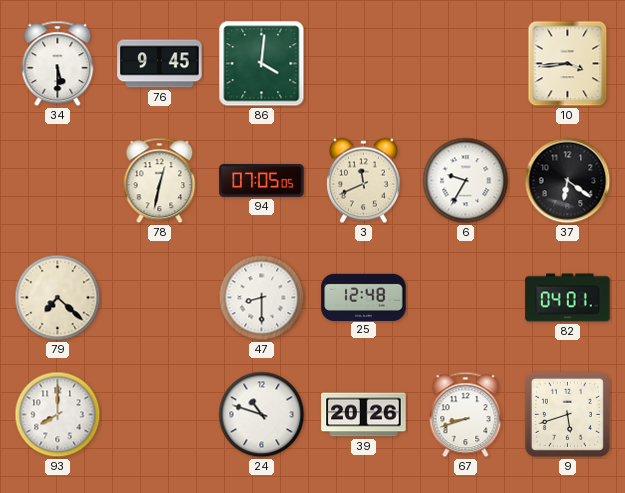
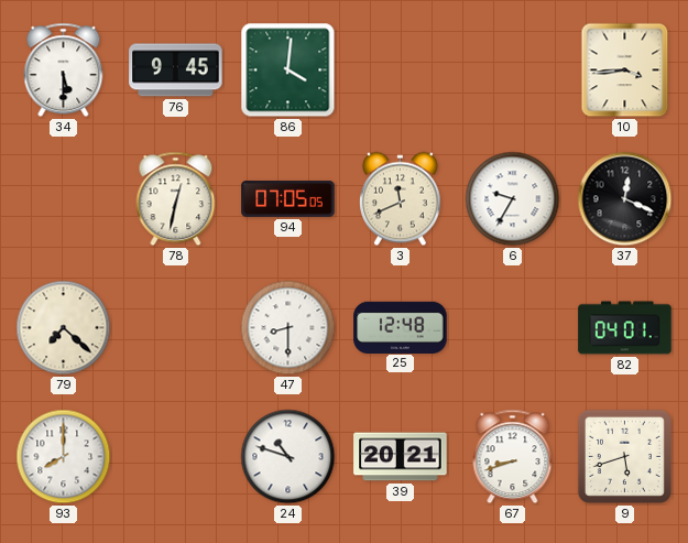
37: 6:21 -> 12:19 (625, 199)
39: 20:26 -> 20:21 (401, 457)
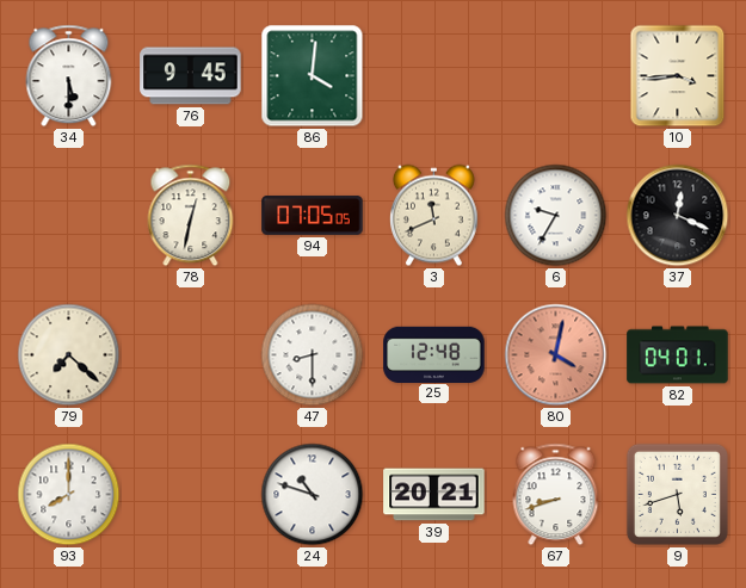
80: none -> 4:02 (556, 355)
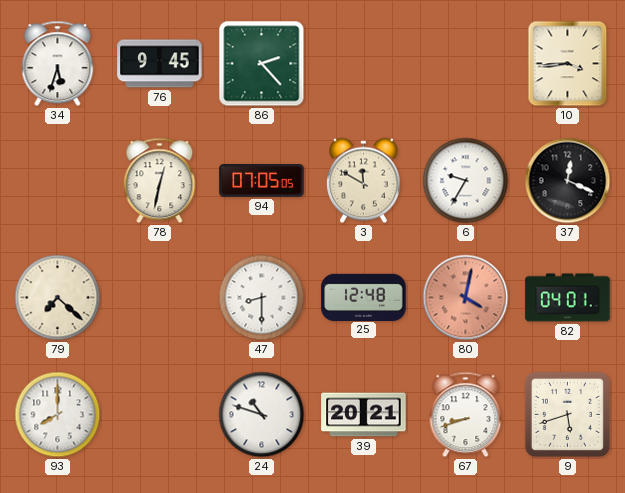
34: 5:30 -> 5:33 (58, 64)
86: 4:01 -> 2:23 (262, 64)
3: 11:41 -> 11:50 (363, 181)
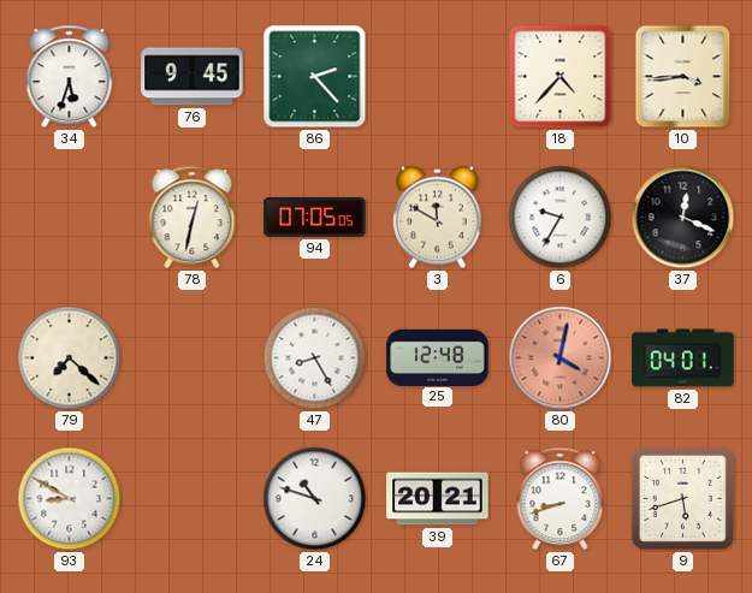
18: none -> 4:37 (561, 77)
47: 8:30 -> 8:25 (315, 358)
93: 8:00 -> 8:50 (70, 499)
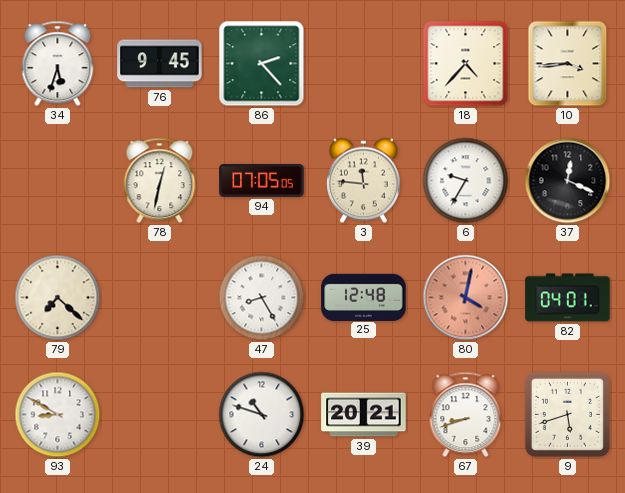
3: 11:50 -> 11:46 (363, 181)
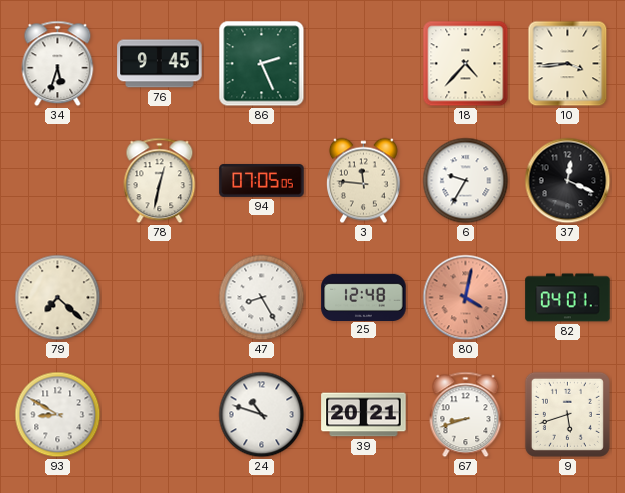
86: 2:23 -> 2:26 (262, 64)
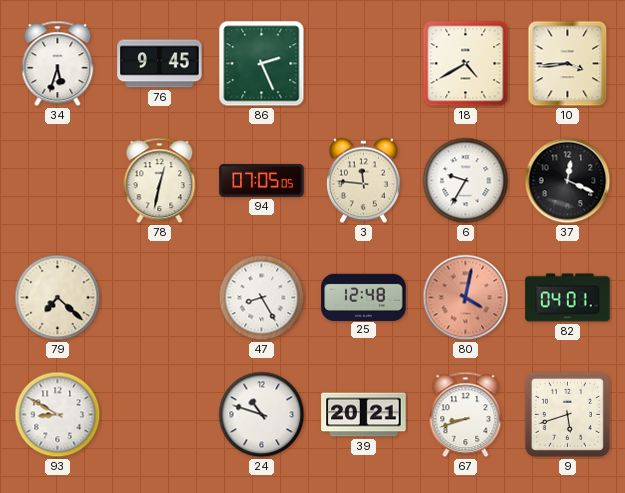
18: 4:37 -> 4:40 (466, 64)
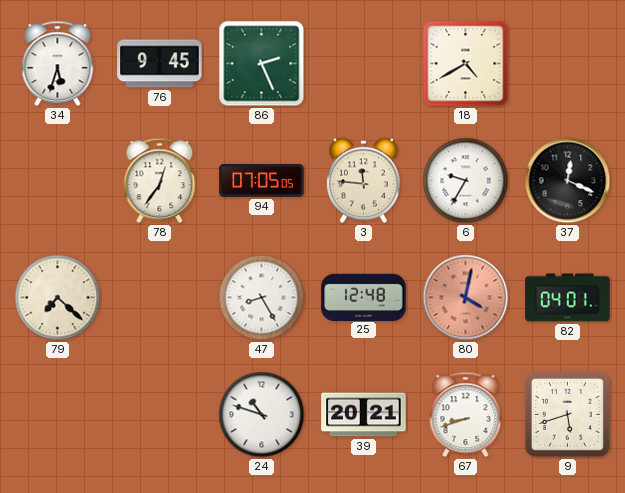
10: 3:44 -> none (568, 64)
78: 12:32 -> 12:36 (160, 181)
93: 8:50 -> none (58, 415)
